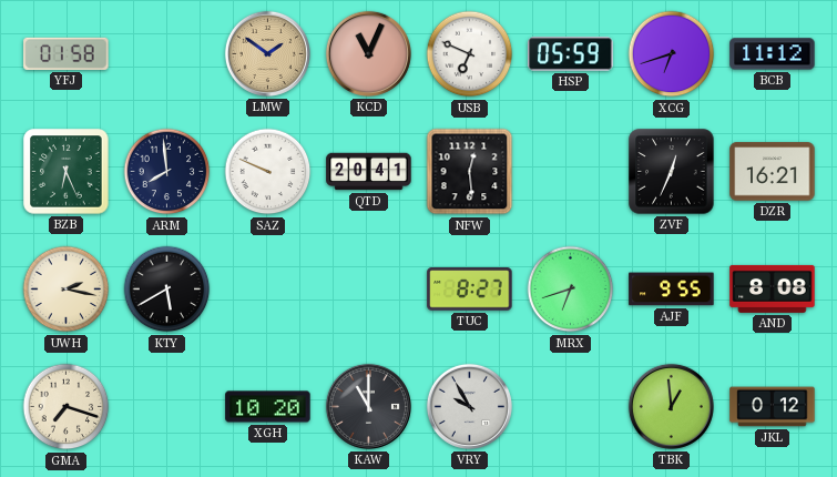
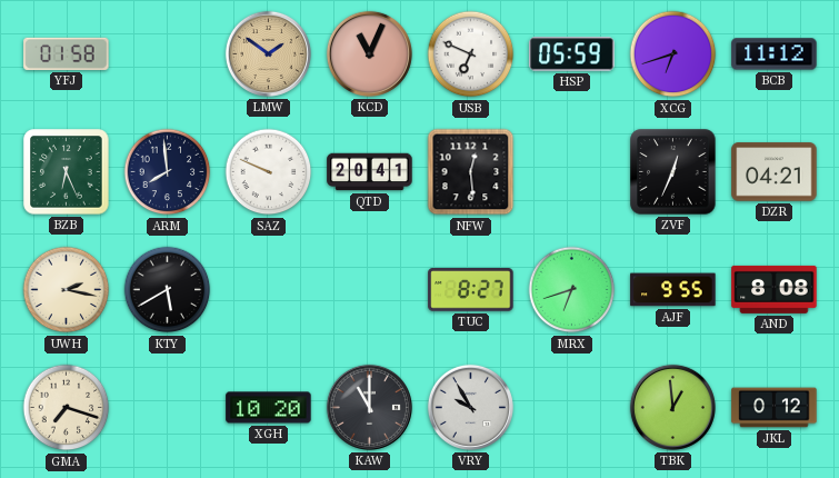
DZR: 16:21 -> 04:21 (775, 172)
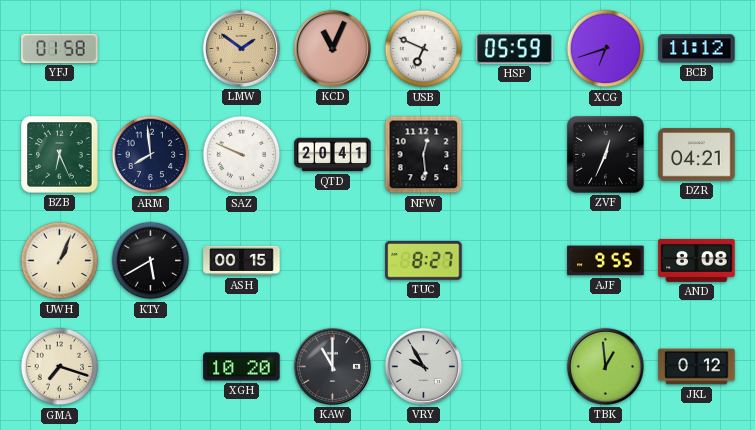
UWH: 2:17 -> 1:04 (60, 261)
ASH: none -> 00:15 (242, 261)
MRX: 6:42 -> none (572, 290)
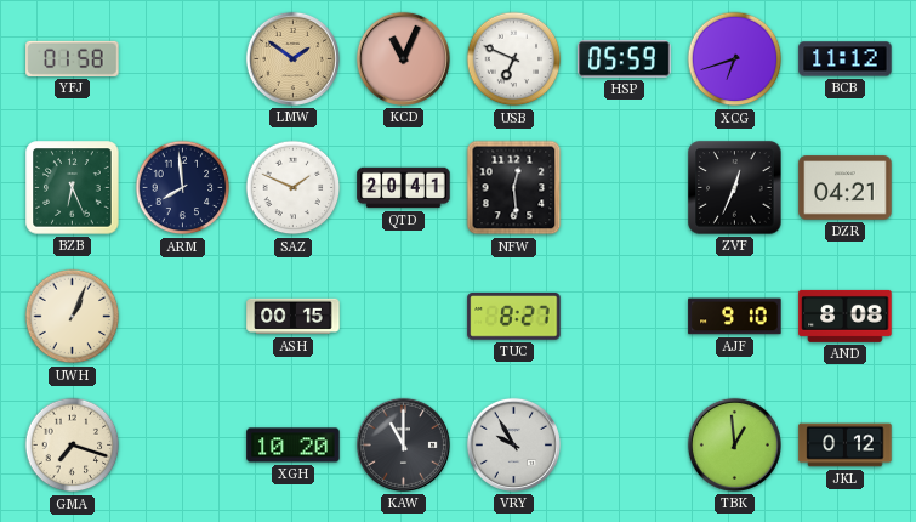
SAZ: 9:49 -> 1:49 (294, 188)
KTY: 5:40 -> none (151, 261)
AJF: 9:55 -> 9:10 (735, 317)
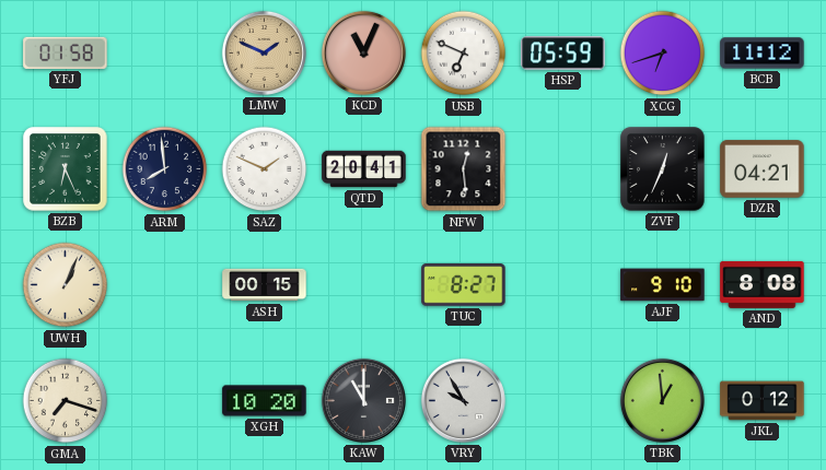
LMW: 1:51 -> 1:49 (264, 52)
